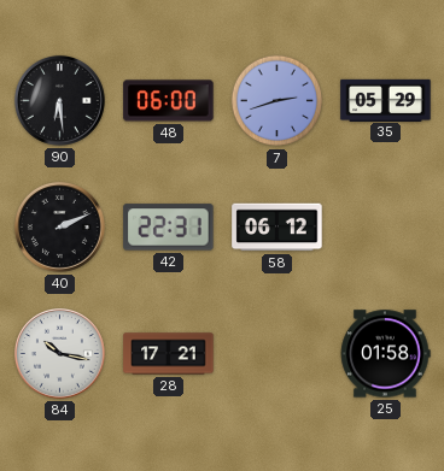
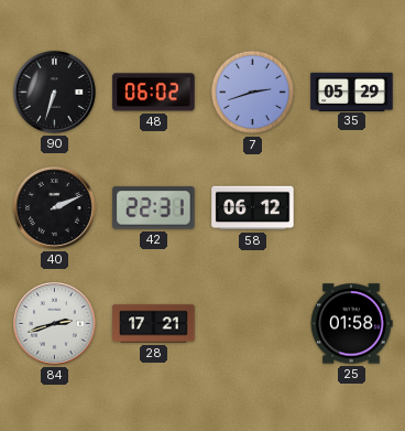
90: 6:29 -> 6:33 (54, 91)
48: 06:00 -> 06:02 (154, 93)
84: 10:17 -> 2:42 (54, 323)
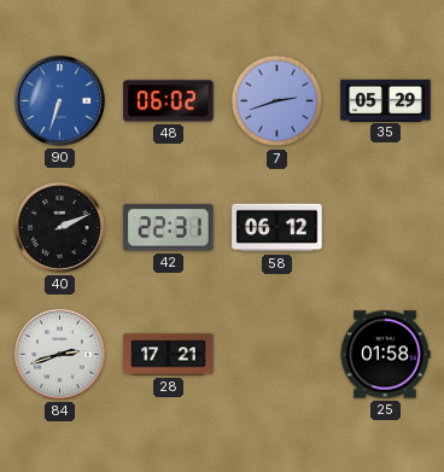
90 dial: black -> blue (59, 100)
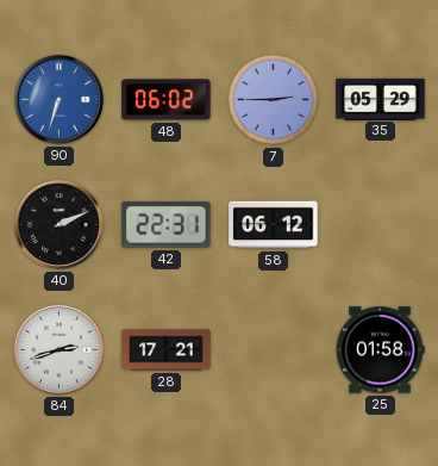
7: 2:42 -> 2:45 (274, 100)
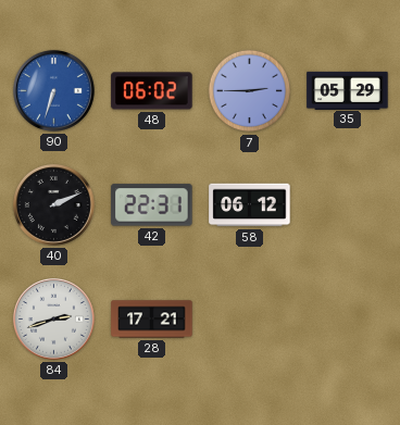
25: 01:58 -> none (380, 350)
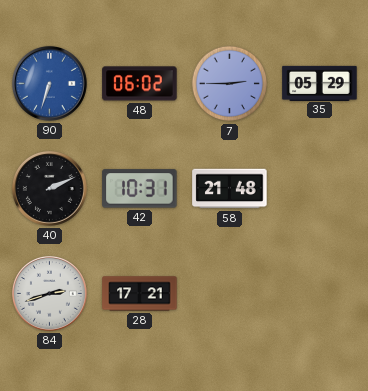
42: 22:31 -> 10:31 (140, 189)
58: 06:12 -> 21:48 (230, 189)
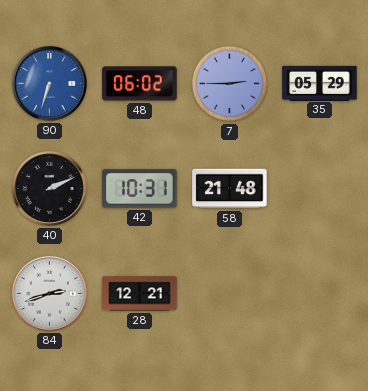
28: 17:21 -> 12:21 (140, 294)
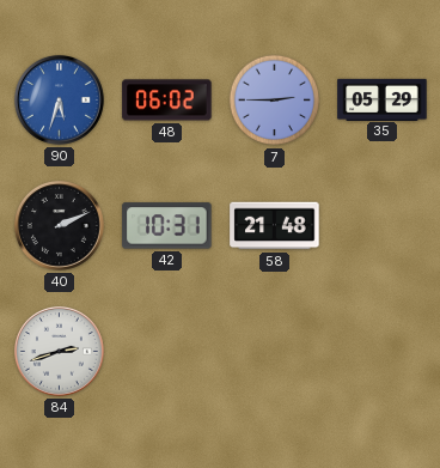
90: 6:33 -> 5:33 (59, 99)
28: 12:21 -> none (140, 294)
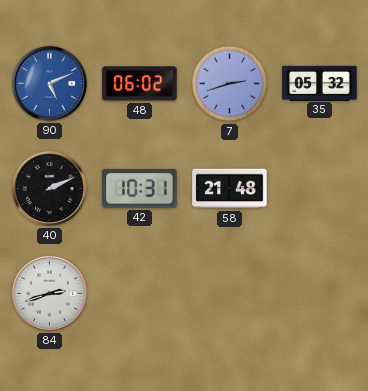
90: 5:33 -> 5:11 (49, 83)
7: 2:45 -> 2:42 (230, 84)
35: 05:29 -> 05:32 (320, 83)
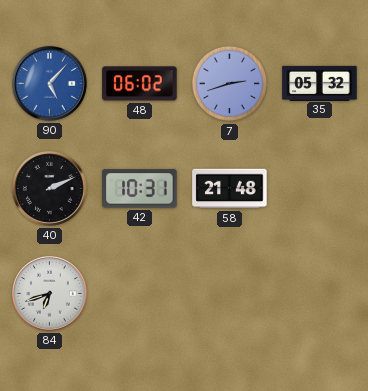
90: 5:11 -> 5:07 (49, 83)
84: 2:42 -> 6:42 (49, 293)
